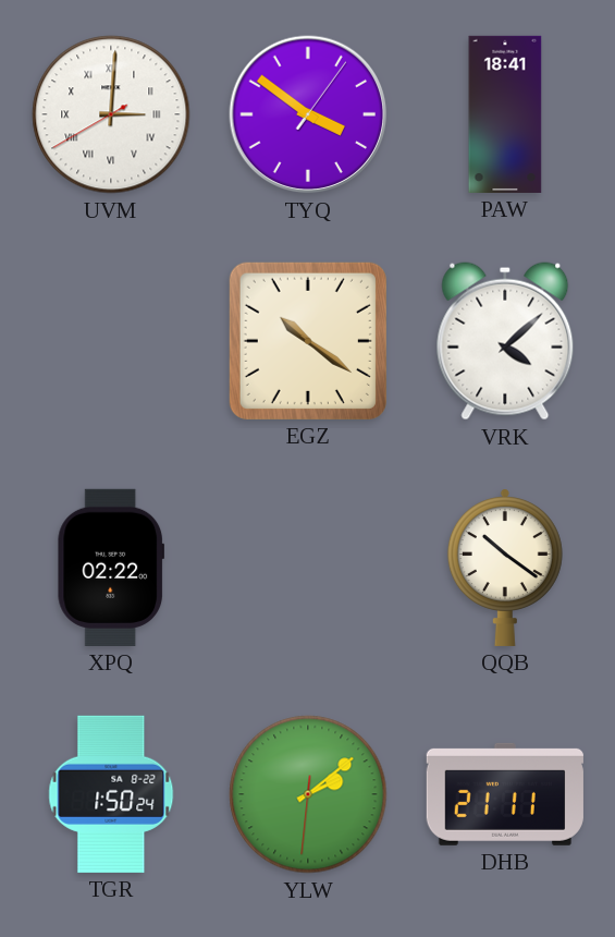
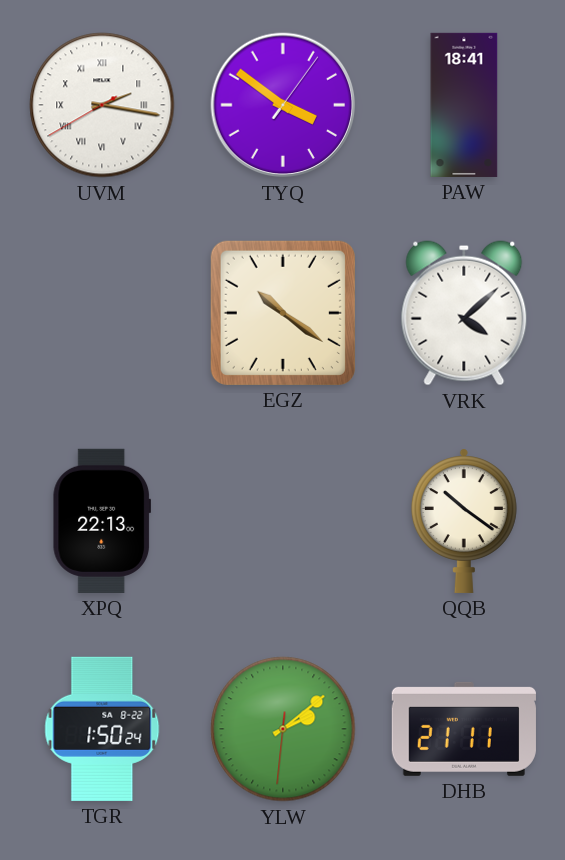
UVM: 3:00 -> 2:16 (102, 105)
XPQ: 02:22 -> 22:13 (101, 521)
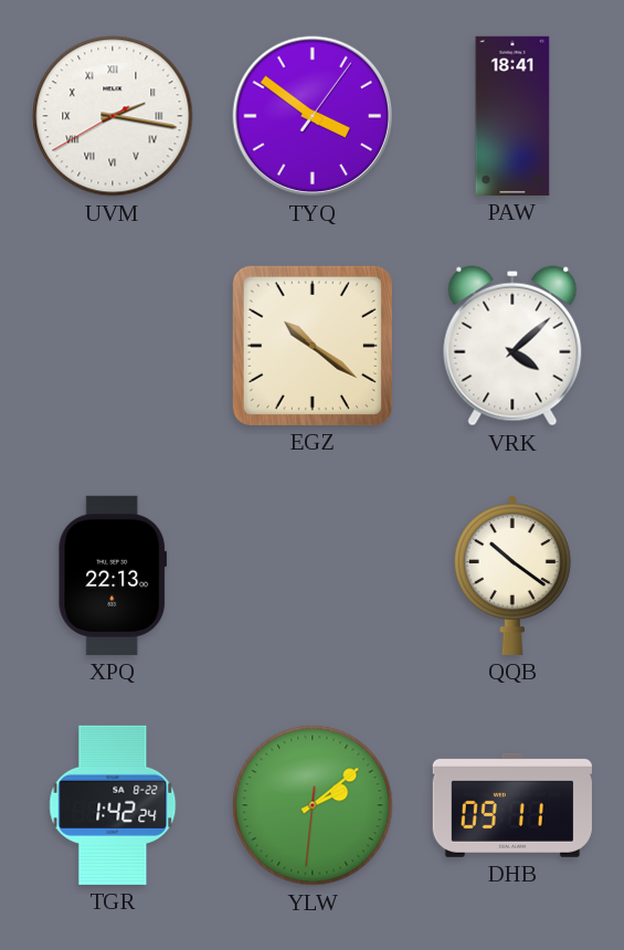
TGR: 1:50 -> 1:42 (113, 805)
DHB: 21:11 -> 09:11 (512, 805)
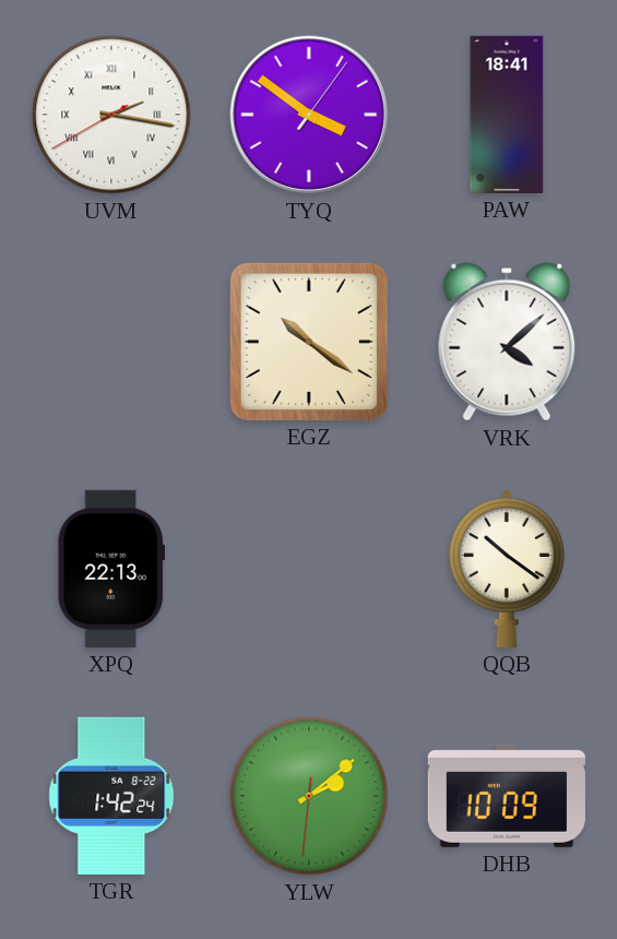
DHB: 09:11 -> 10:09 (507, 796)
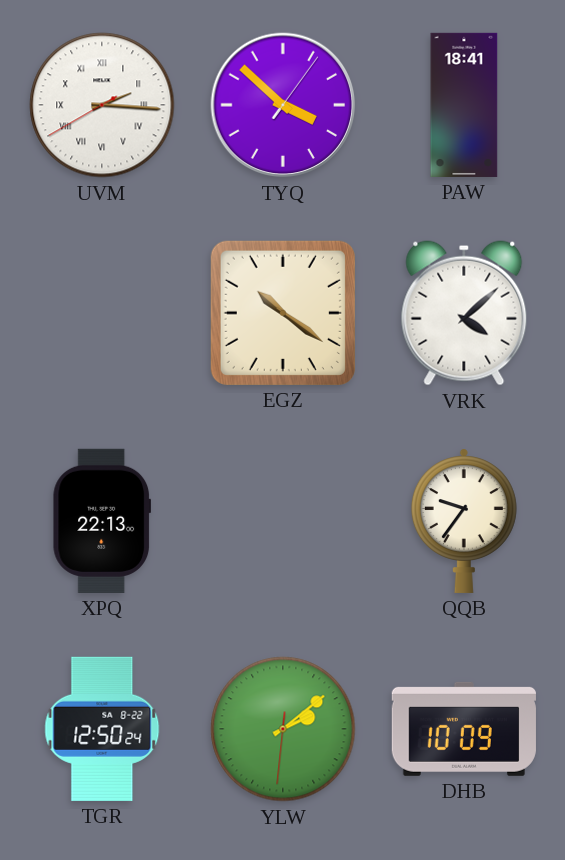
UVM: 2:16 -> 2:15 (102, 105)
TYQ: 3:51 -> 3:52 (283, 105)
QQB: 10:21 -> 9:36 (464, 521)
TGR: 1:42 -> 12:50 (102, 729)
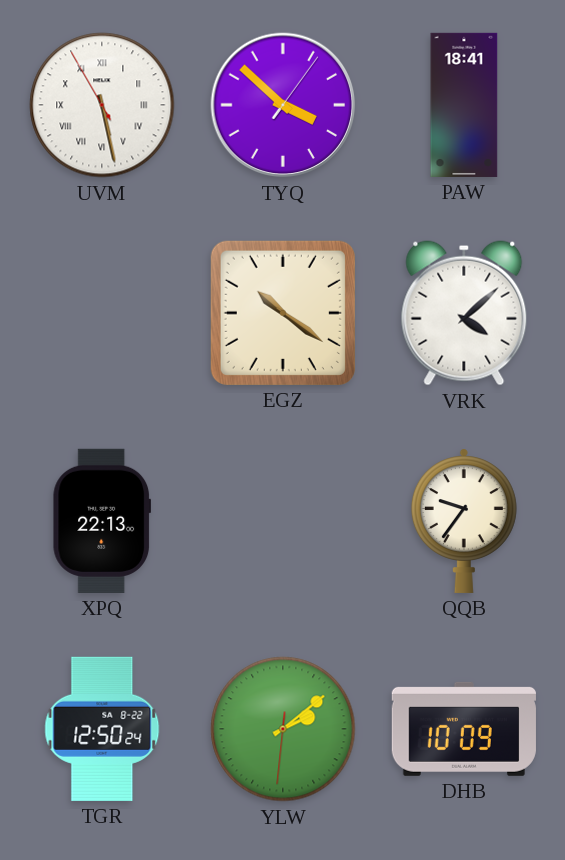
UVM: 2:15 -> 5:27 (102, 105)
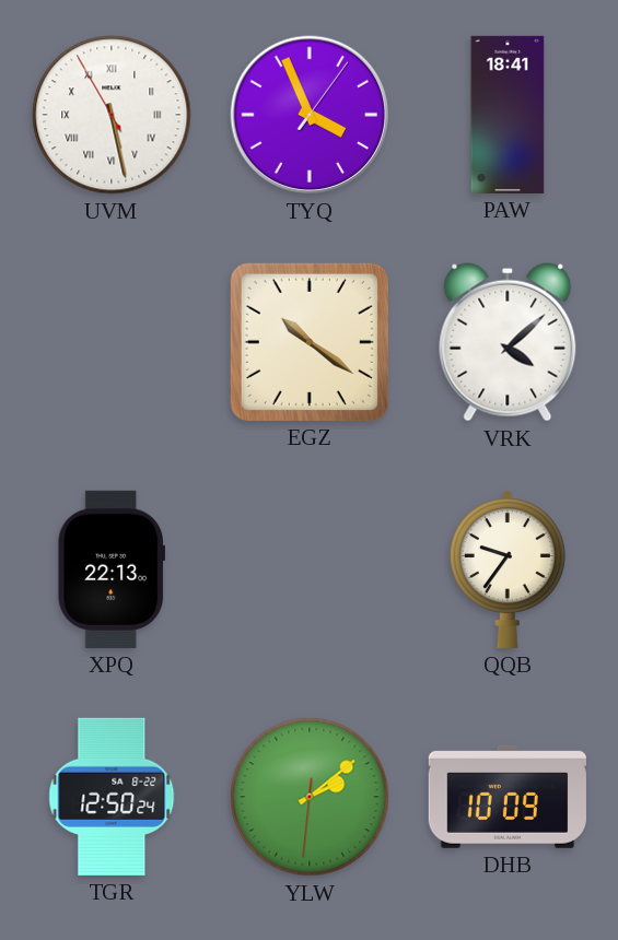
TYQ: 3:52 -> 3:56 (310, 115)
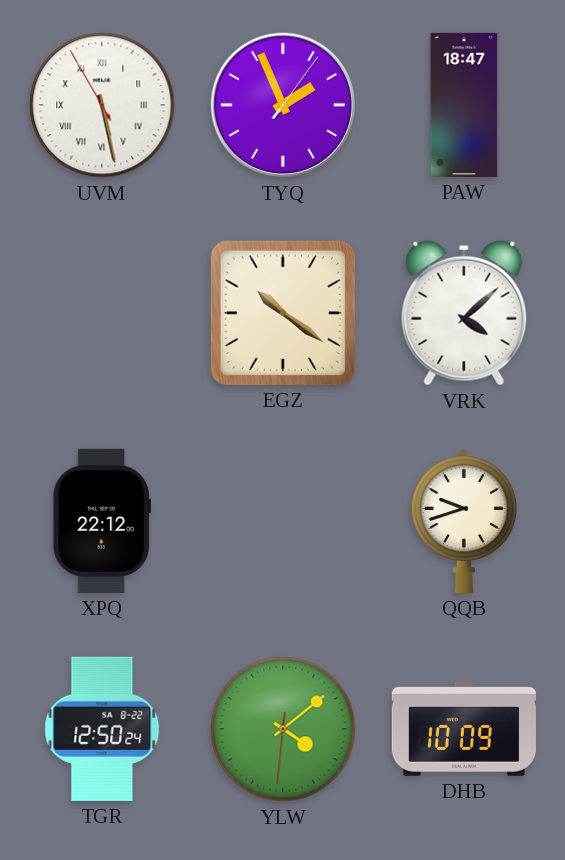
TYQ: 3:56 -> 1:56 (283, 105)
PAW: 18:41 -> 18:47 (464, 105)
XPQ: 22:13 -> 22:12 (101, 521)
QQB: 9:36 -> 9:42 (464, 521)
YLW: 2:08 -> 4:08 (283, 729)
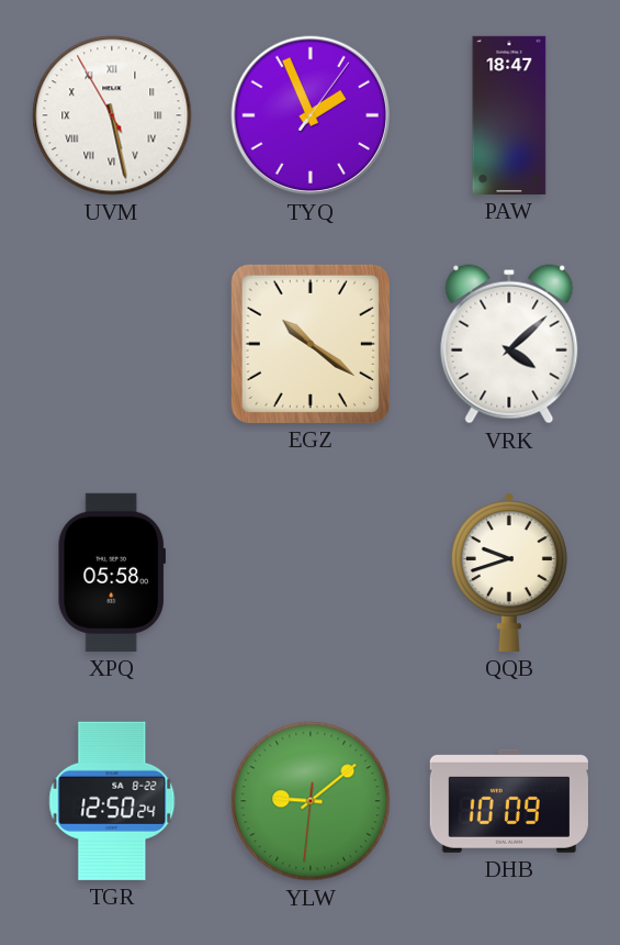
XPQ: 22:12 -> 05:58 (111, 572)
YLW: 4:08 -> 9:08 (311, 801)
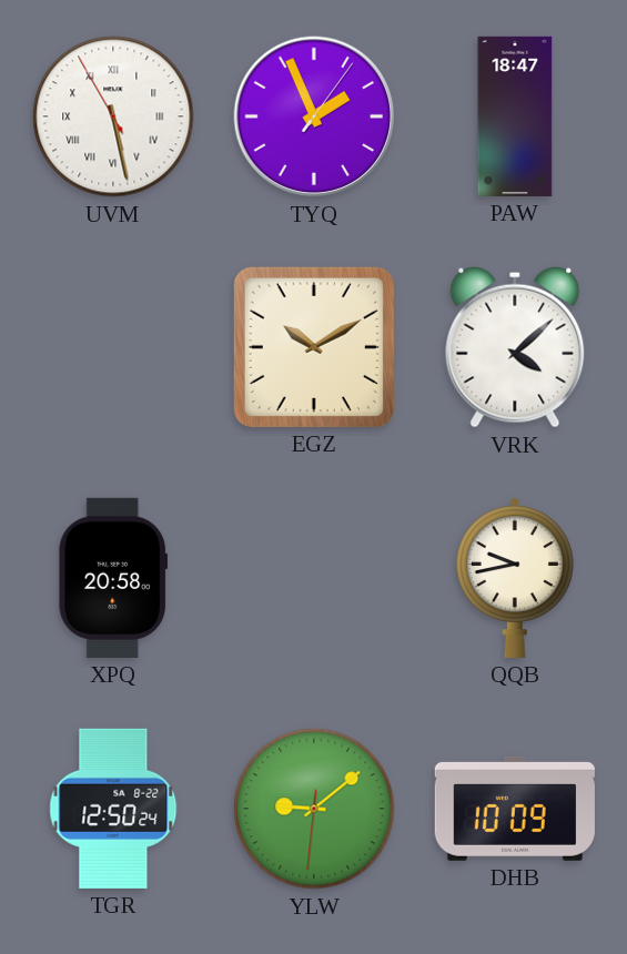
EGZ: 10:21 -> 10:10 (314, 347)
XPQ: 05:58 -> 20:58 (112, 578)
QQB: 9:42 -> 9:43 (515, 578)
